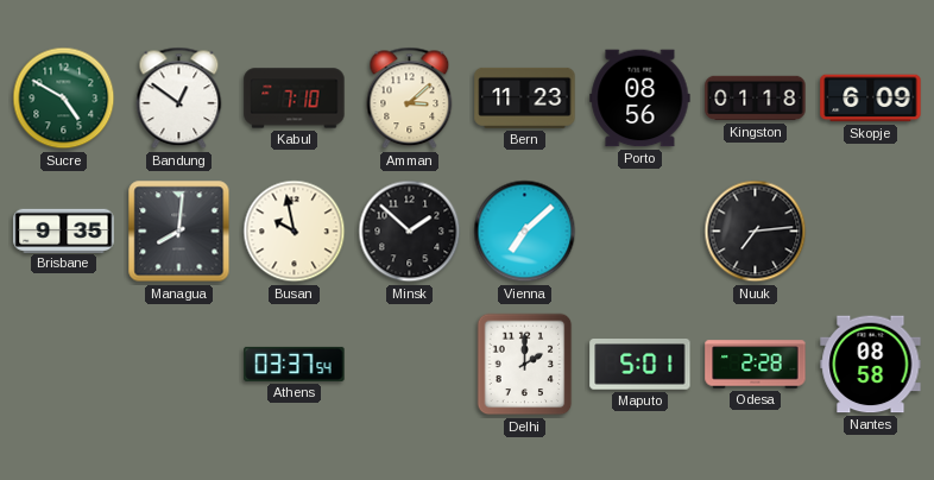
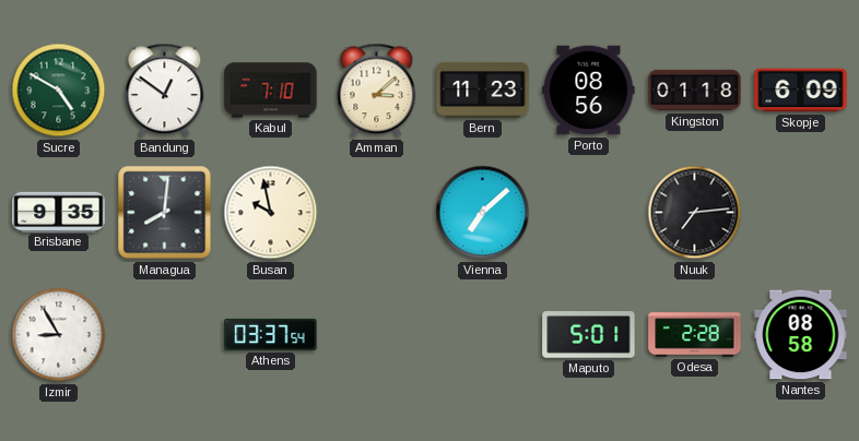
Minsk: 1:52 -> none (410, 232)
Izmir: none -> 8:55 (59, 335)
Delhi: 2:00 -> none (525, 365)
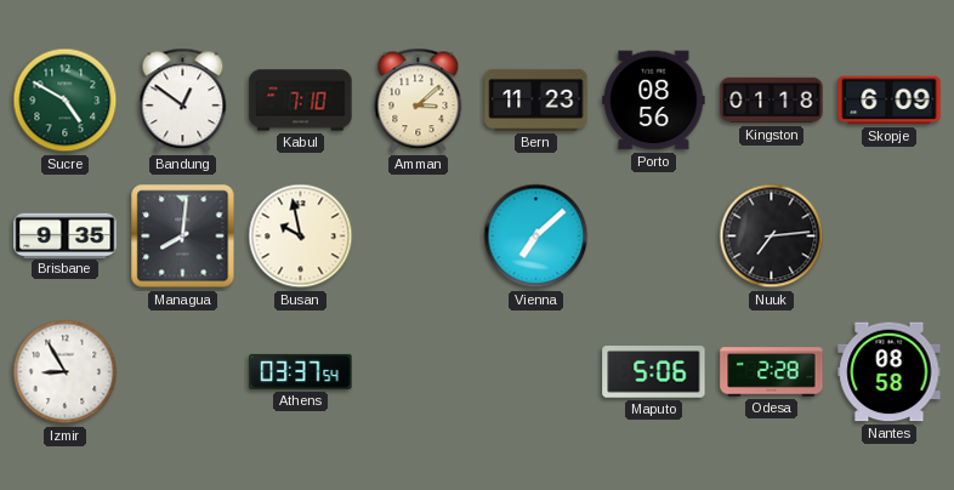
Maputo: 5:01 -> 5:06 (654, 372)
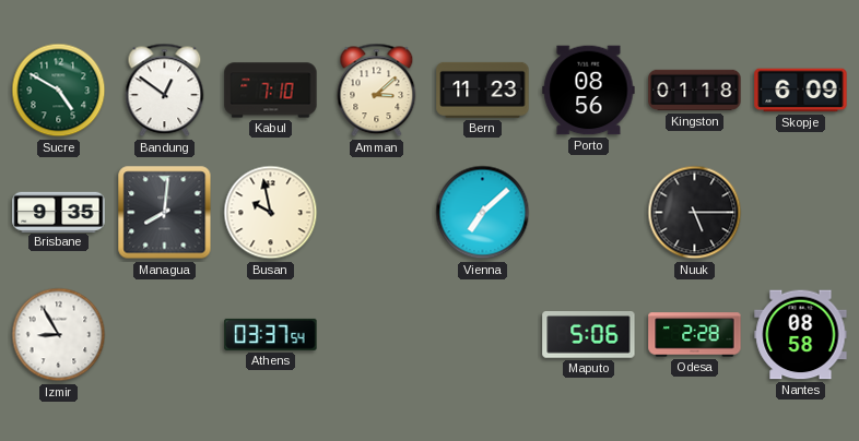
Nuuk: 7:14 -> 5:15 (695, 213)
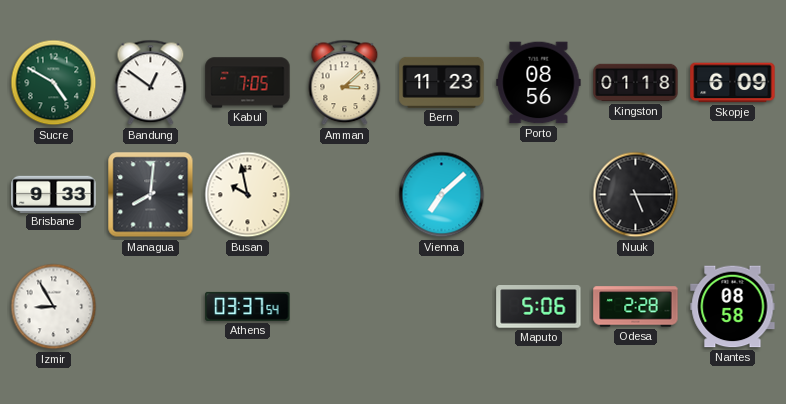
Kabul: 7:10 -> 7:05 (248, 83)
Brisbane: 9:35 -> 9:33 (54, 194)
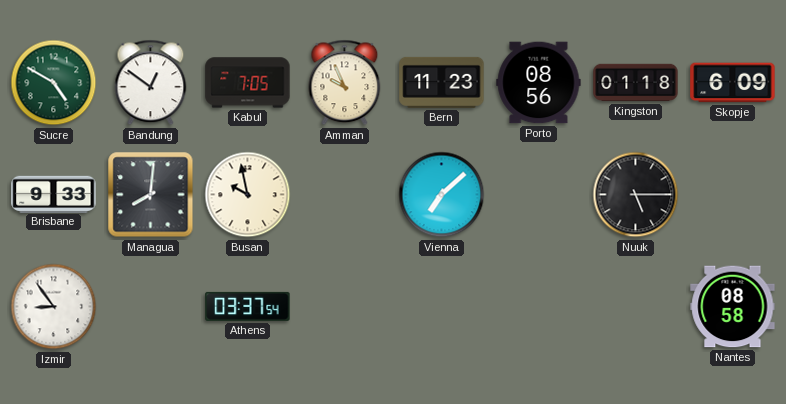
Amman: 3:08 -> 9:56 (345, 83)
Izmir: 8:55 -> 8:54 (54, 307)
Maputo: 5:06 -> none (539, 307)
Odesa: 2:28 -> none (636, 307)
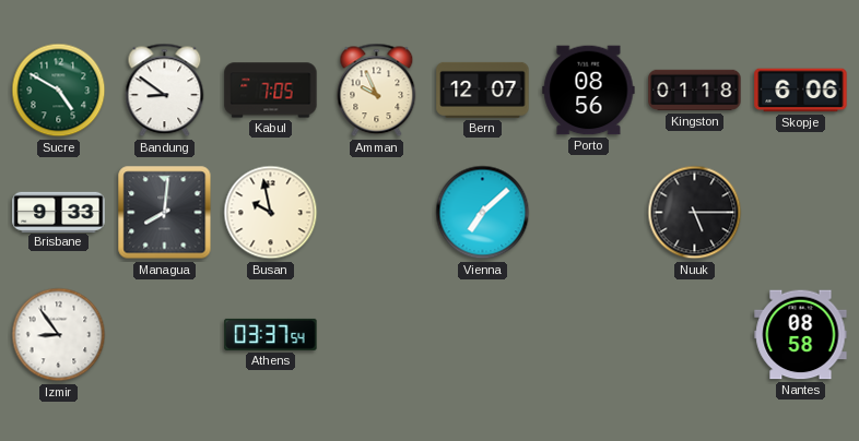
Bandung: 12:51 -> 8:51 (165, 91)
Bern: 11:23 -> 12:07 (483, 90)
Skopje: 6:09 -> 6:06 (801, 91)
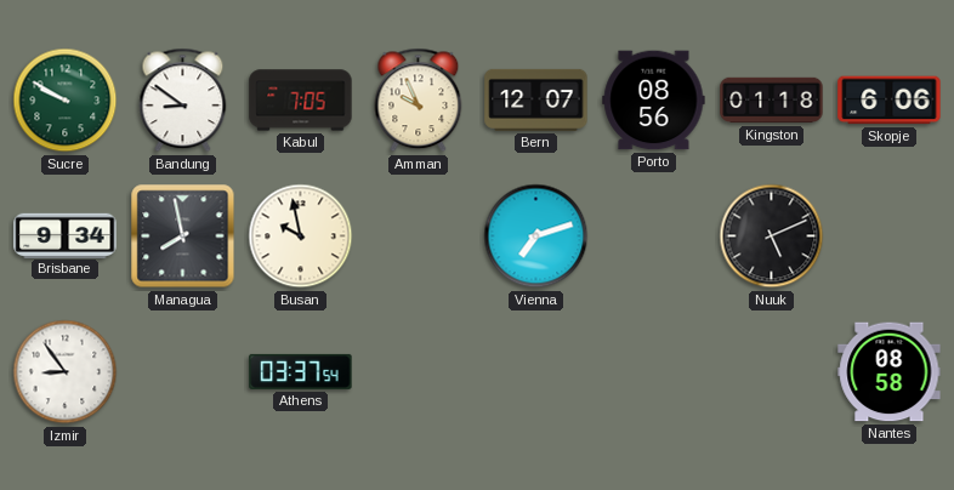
Sucre: 4:50 -> 9:50 (66, 101)
Brisbane: 9:33 -> 9:34 (66, 235)
Managua: 8:01 -> 7:58 (183, 237)
Vienna: 7:08 -> 7:12 (536, 237)
Nuuk: 5:15 -> 5:11 (772, 237)
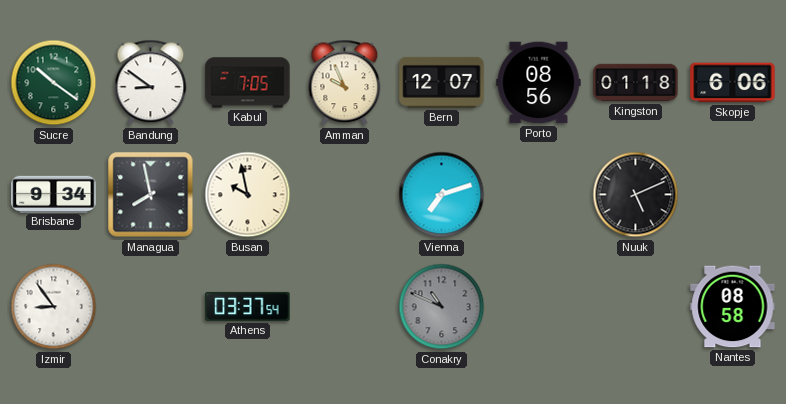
Sucre: 9:50 -> 10:21 (54, 83)
Conakry: none -> 10:49 (442, 307)
